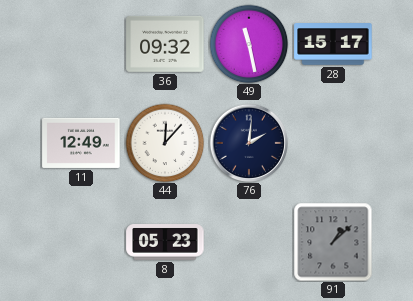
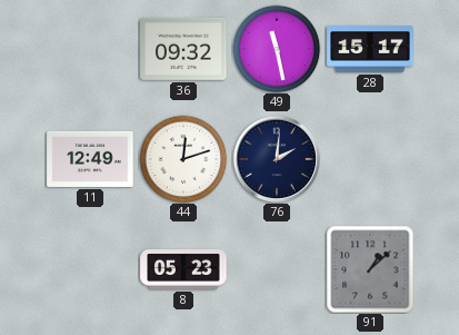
44: 12:07 -> 12:12 (183, 159)
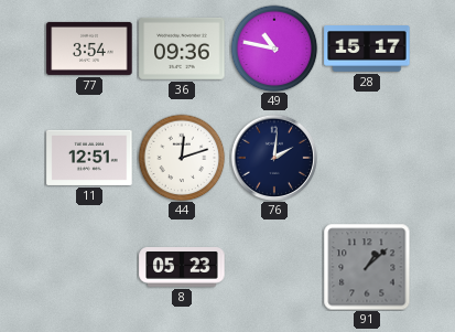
77: none -> 3:54 (89, 49)
36: 09:32 -> 09:36 (182, 49)
49: 11:28 -> 10:47 (274, 49)
11: 12:49 -> 12:51 (89, 158)
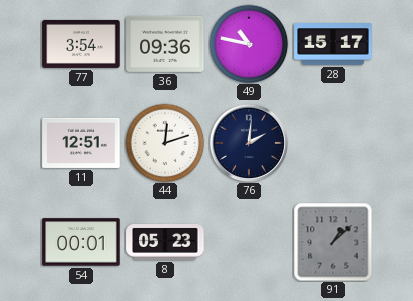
54: none -> 00:01 (81, 242)
